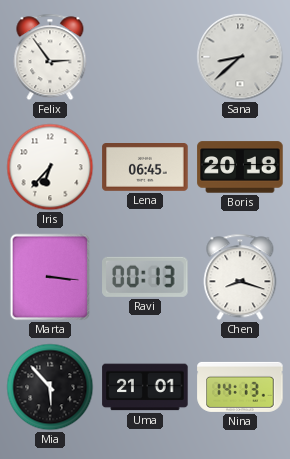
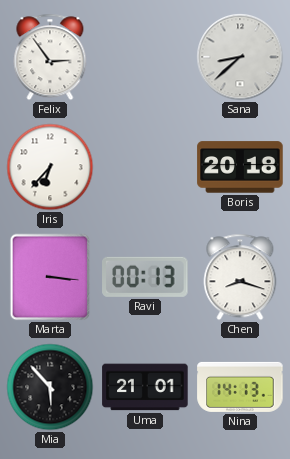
Lena: 06:45 -> none (145, 168)
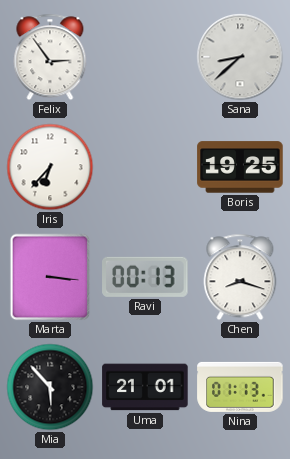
Boris: 20:18 -> 19:25 (240, 167)
Nina: 14:13 -> 01:13 (240, 387)
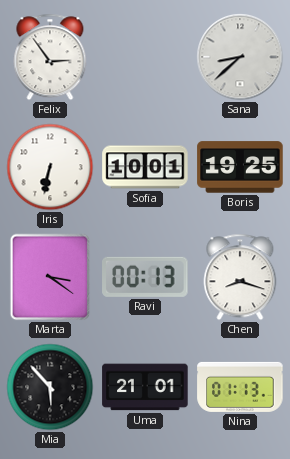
Iris: 6:37 -> 6:32 (50, 167)
Sofia: none -> 10:01 (145, 167)
Marta: 3:16 -> 3:21 (50, 277)
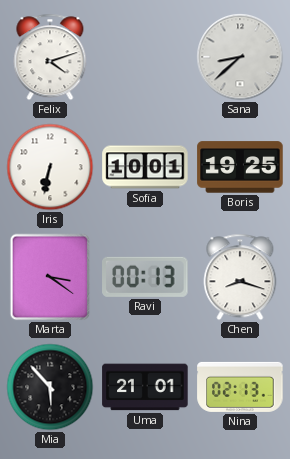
Felix: 2:54 -> 4:12 (50, 57)
Nina: 01:13 -> 02:13 (240, 387)
